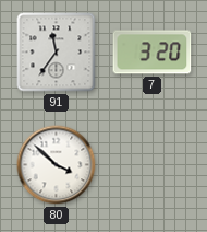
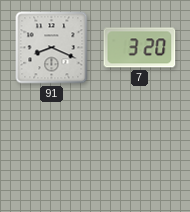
91: 11:36 -> 8:19 (52, 48)
80: 3:52 -> none (57, 165)
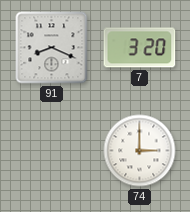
74: none -> 3:00 (140, 151)
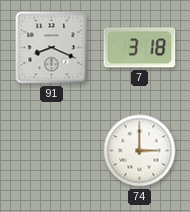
7: 3:20 -> 3:18 (140, 48)
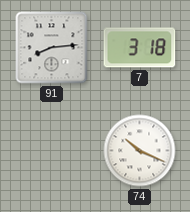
91: 8:19 -> 8:14 (52, 48)
74: 3:00 -> 10:19 (140, 151)
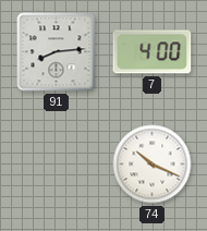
7: 3:18 -> 4:00 (153, 52)
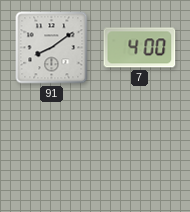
91: 8:14 -> 8:09 (52, 48)
74: 10:19 -> none (153, 165)
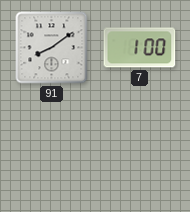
7: 4:00 -> 1:00 (140, 48)
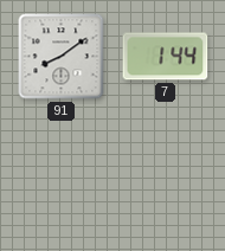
7: 1:00 -> 1:44 (166, 57)
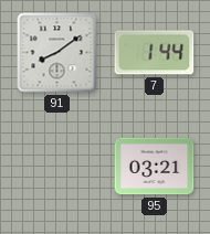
95: none -> 03:21 (155, 167)
